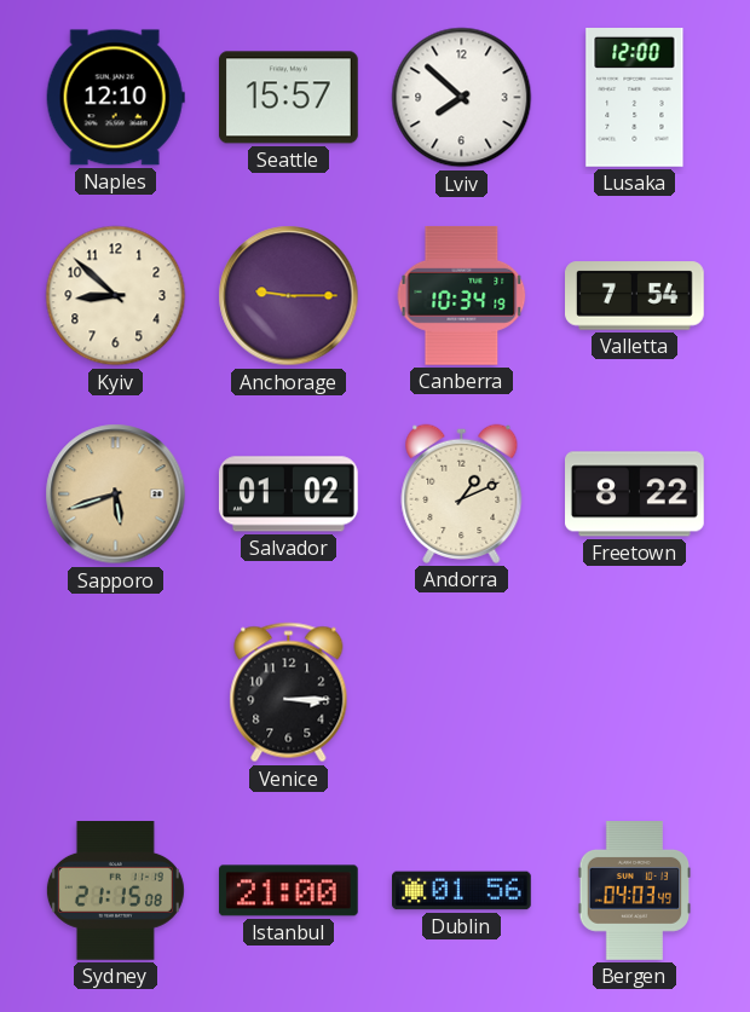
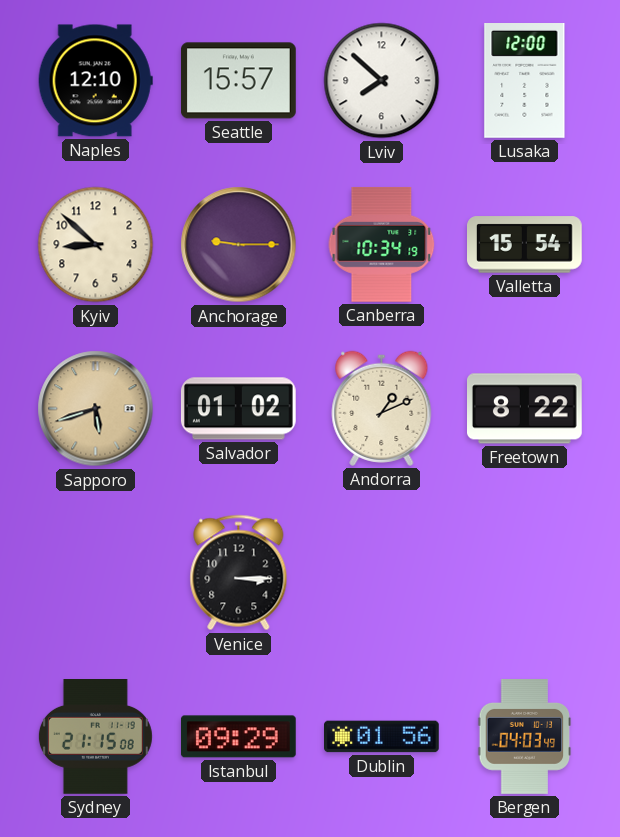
Valletta: 7:54 -> 15:54 (525, 245)
Istanbul: 21:00 -> 09:29 (238, 737)
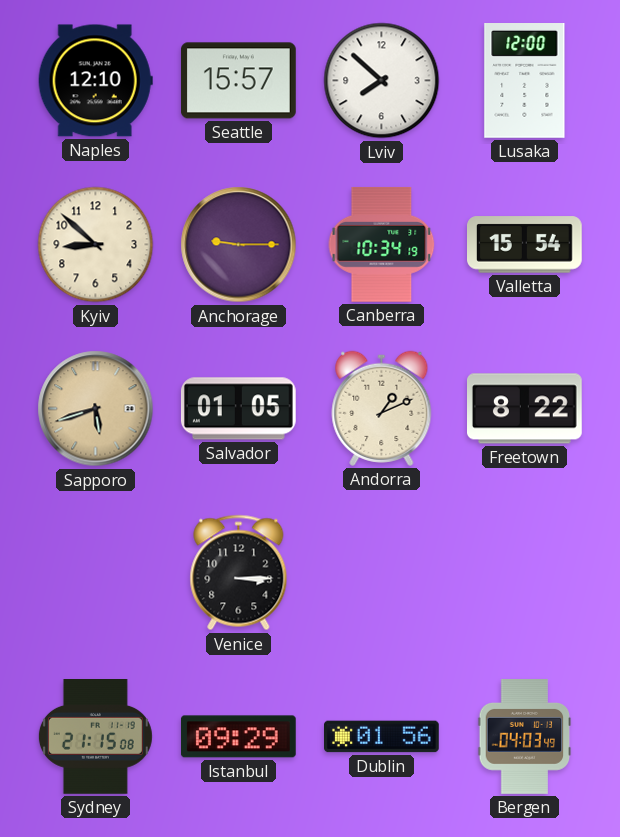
Salvador: 01:02 -> 01:05 (238, 409)
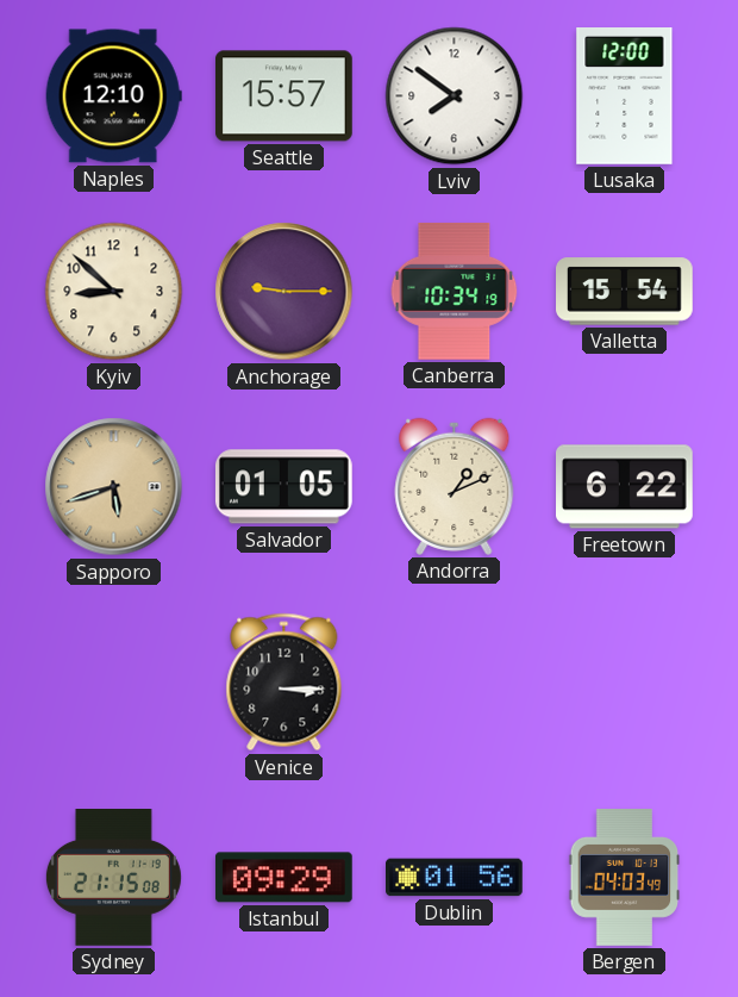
Lviv: 7:52 -> 7:51 (455, 96)
Freetown: 8:22 -> 6:22 (625, 487)
